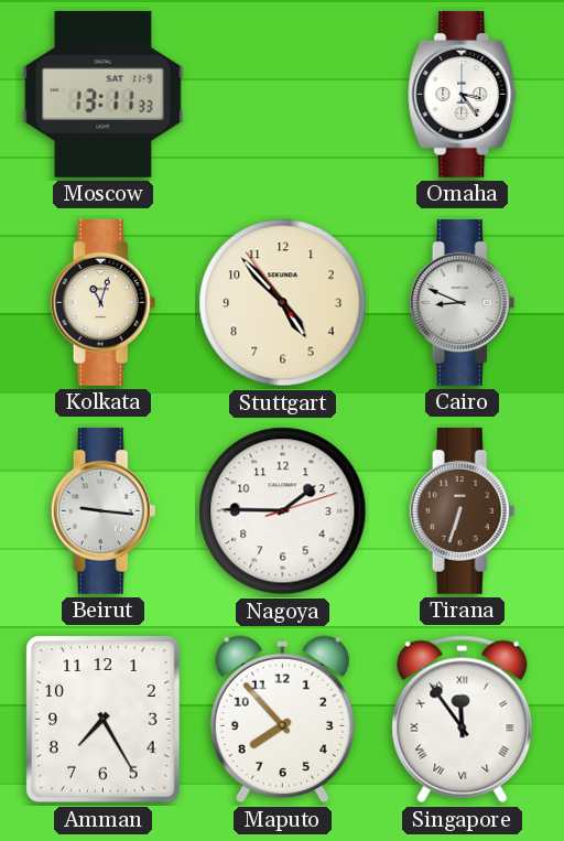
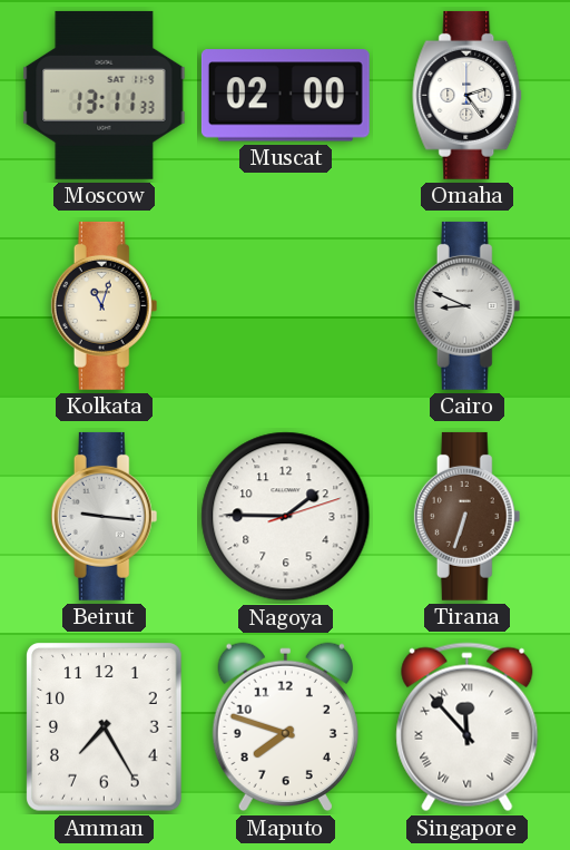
Muscat: none -> 02:00 (285, 96)
Omaha: 3:24 -> 2:24 (468, 95)
Stuttgart: 4:52 -> none (283, 303)
Maputo: 7:53 -> 7:48 (285, 727)
Singapore: 11:54 -> 11:53 (468, 727)
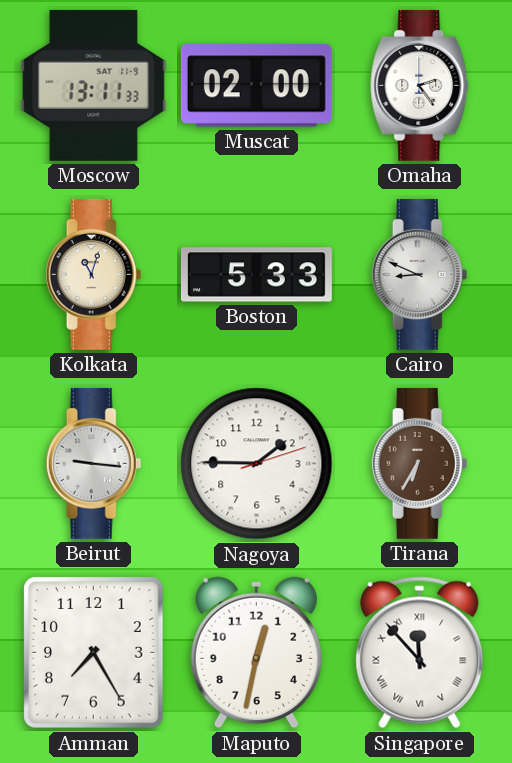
Boston: none -> 5:33 (256, 275)
Tirana: 6:33 -> 6:35 (420, 463)
Maputo: 7:48 -> 12:32 (256, 653)
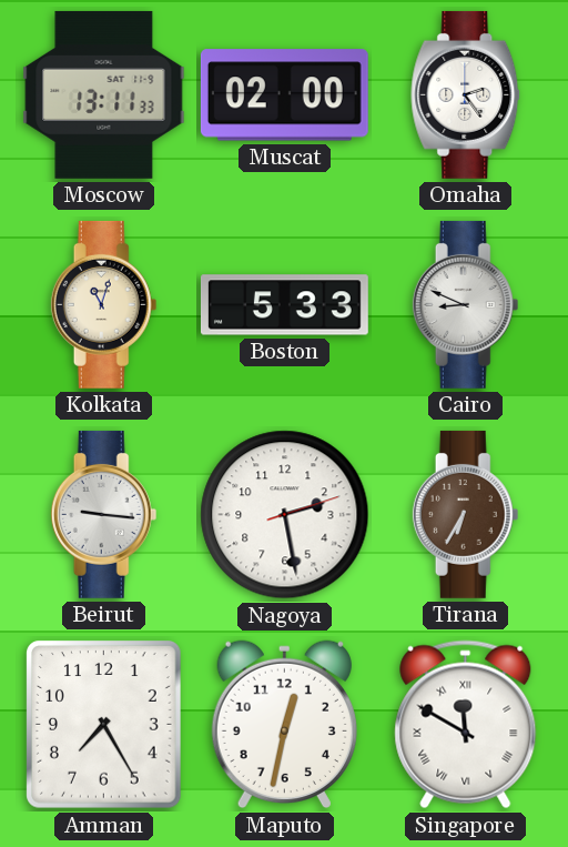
Nagoya: 1:45 -> 2:28 (285, 515)
Singapore: 11:53 -> 11:50 (466, 725)
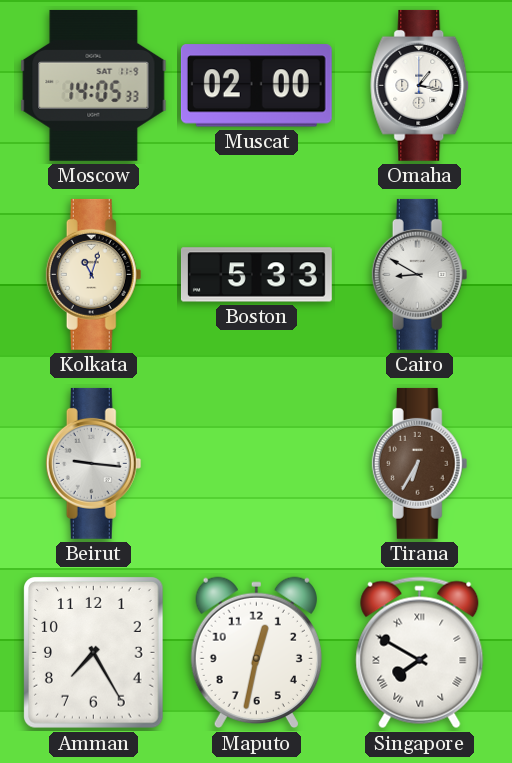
Moscow: 13:11 -> 14:05 (94, 85)
Omaha: 2:24 -> 1:17 (420, 85)
Cairo: 8:49 -> 8:50 (420, 274)
Nagoya: 2:28 -> none (285, 515)
Singapore: 11:50 -> 7:50 (420, 653)
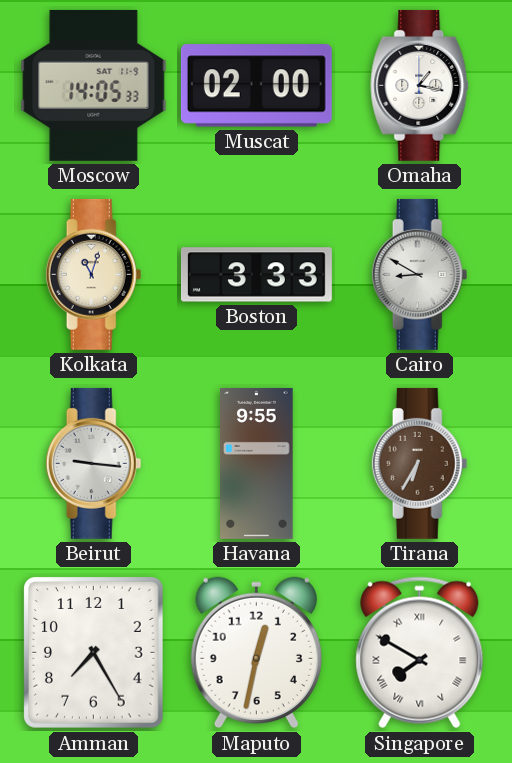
Boston: 5:33 -> 3:33 (256, 275)
Havana: none -> 9:55 (257, 463)
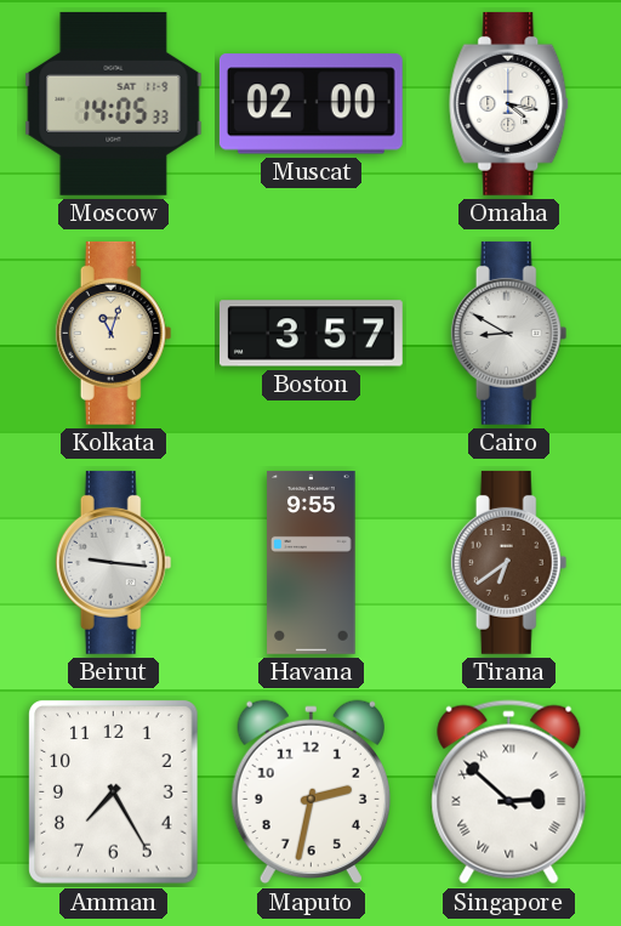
Omaha: 1:17 -> 4:17 (509, 103)
Boston: 3:33 -> 3:57 (310, 334)
Tirana: 6:35 -> 6:39 (509, 562)
Maputo: 12:32 -> 2:32 (310, 793)
Singapore: 7:50 -> 2:52 (509, 793)
